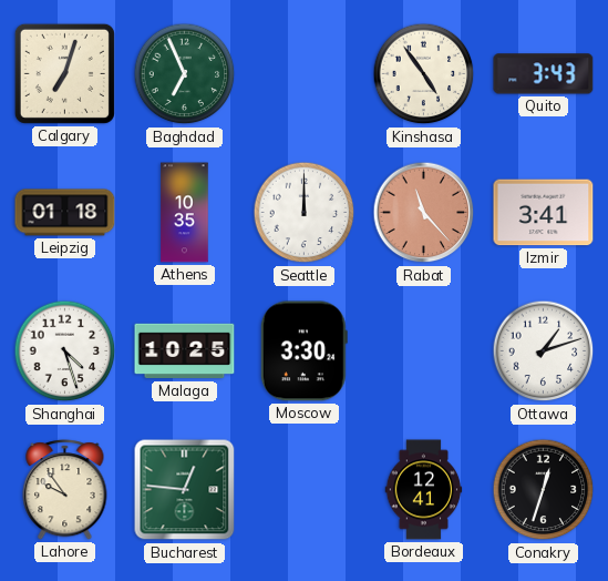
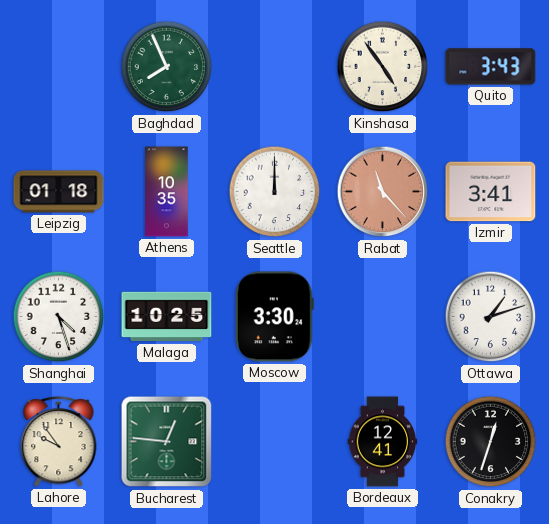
Calgary: 7:03 -> none (64, 73)
Baghdad: 6:56 -> 7:56 (167, 67)
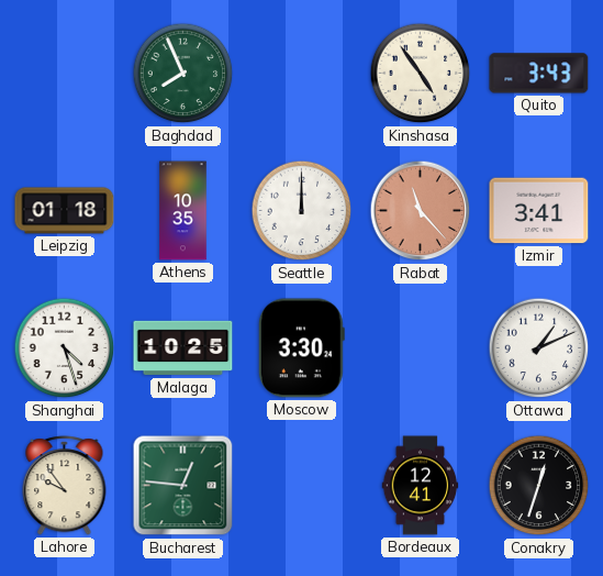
Ottawa: 1:12 -> 1:11 (539, 348)
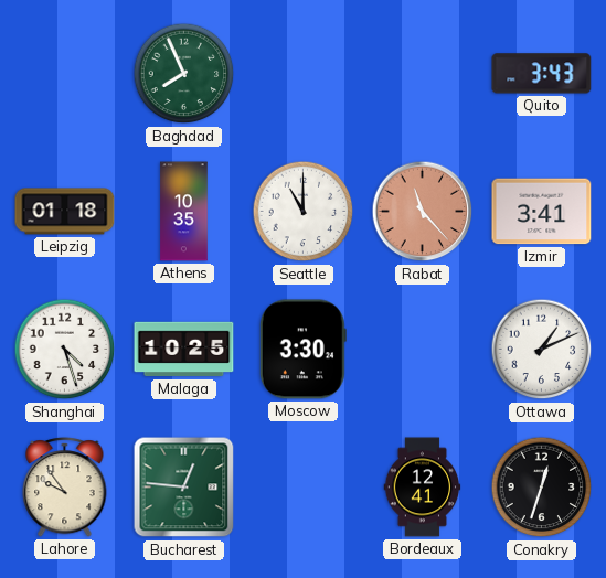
Kinshasa: 4:54 -> none (421, 74)
Seattle: 12:00 -> 11:00 (304, 212)
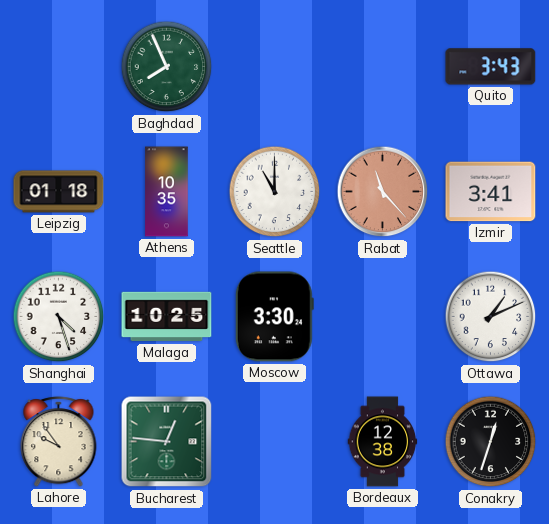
Bordeaux: 12:41 -> 12:38 (383, 442)
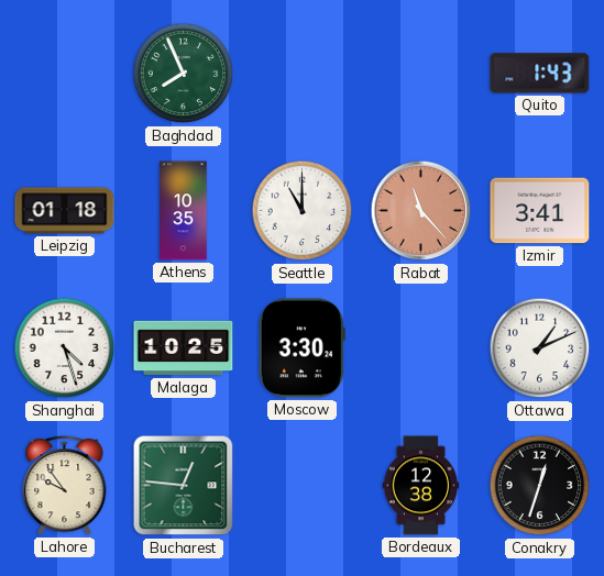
Quito: 3:43 -> 1:43 (540, 74)
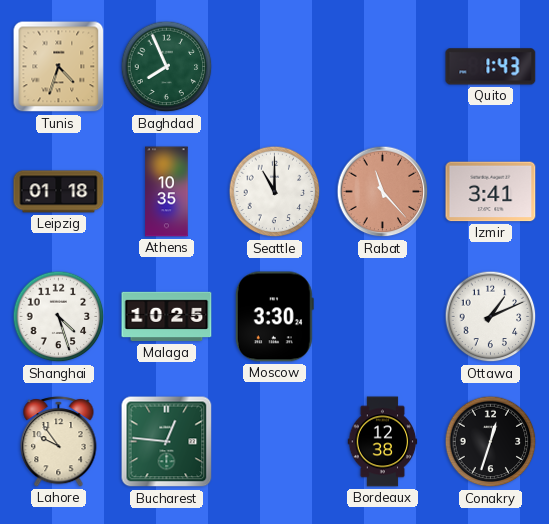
Tunis: none -> 4:33 (59, 67)
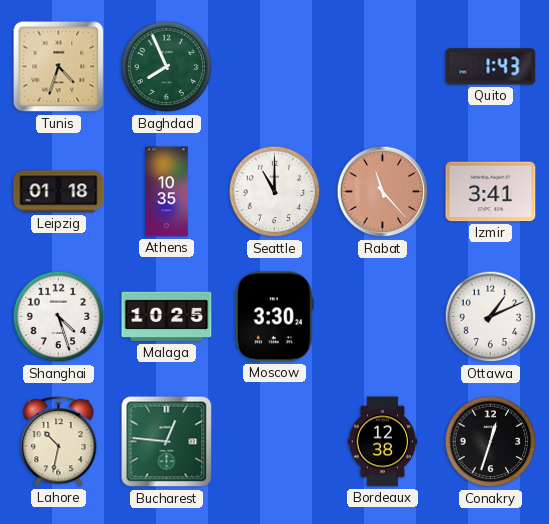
Lahore: 9:54 -> 10:32 (59, 442)
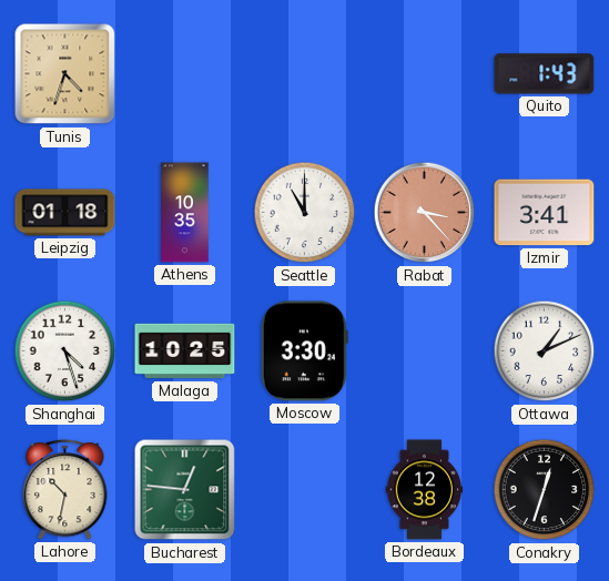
Baghdad: 7:56 -> none (167, 67)
Rabat: 11:23 -> 3:23 (425, 213)
